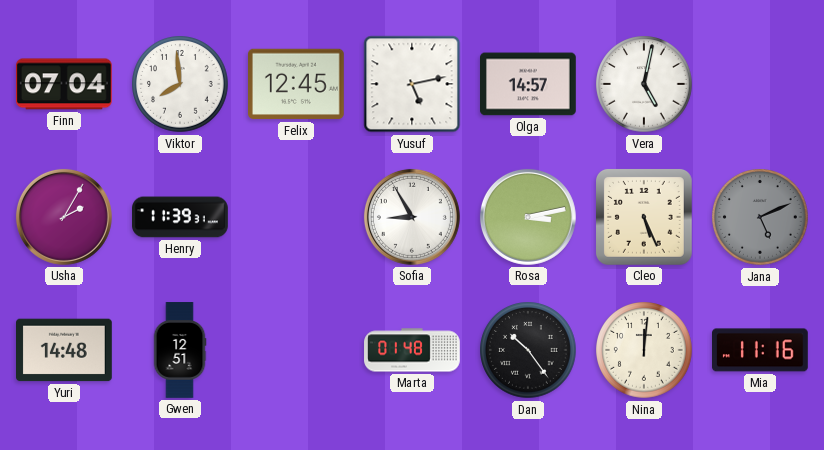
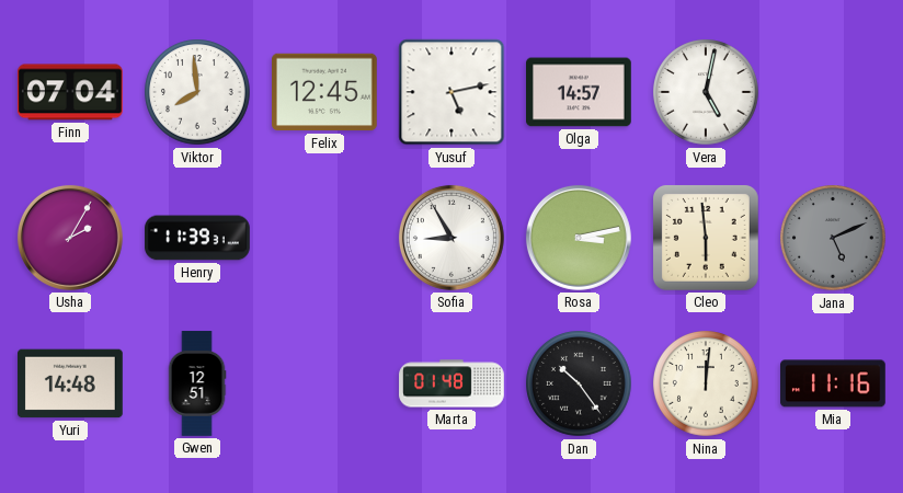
Cleo: 5:26 -> 5:59 (706, 238)
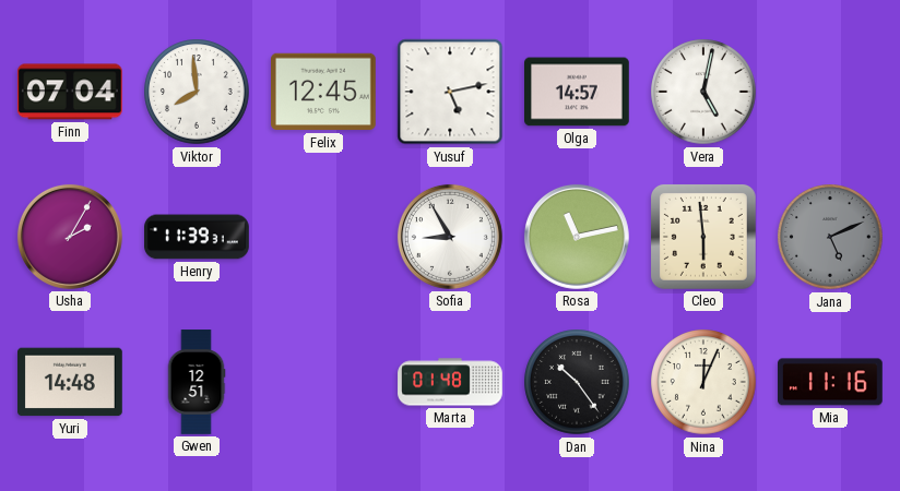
Rosa: 3:13 -> 11:13 (577, 237)
Nina: 12:01 -> 12:04 (703, 382)
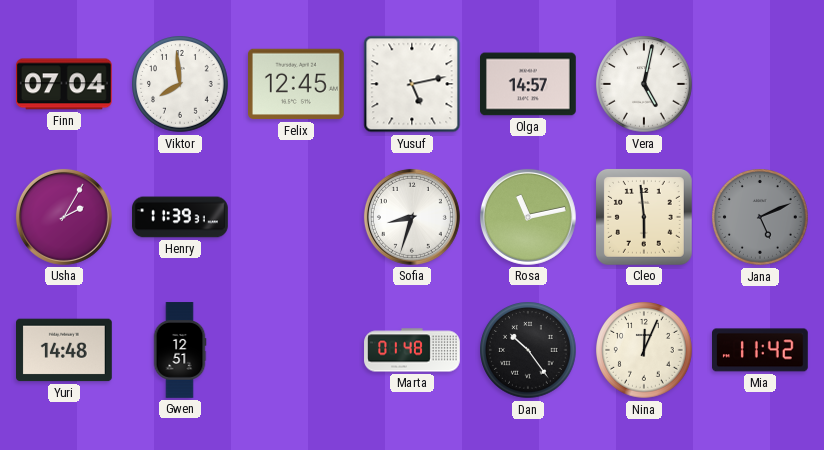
Sofia: 8:55 -> 8:33 (412, 217)
Mia: 11:16 -> 11:42 (761, 350)
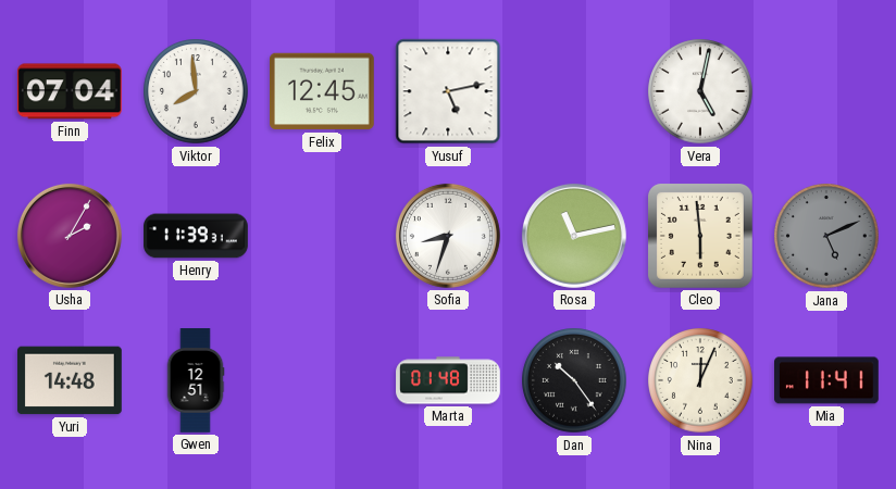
Olga: 14:57 -> none (529, 84)
Mia: 11:42 -> 11:41 (827, 380)
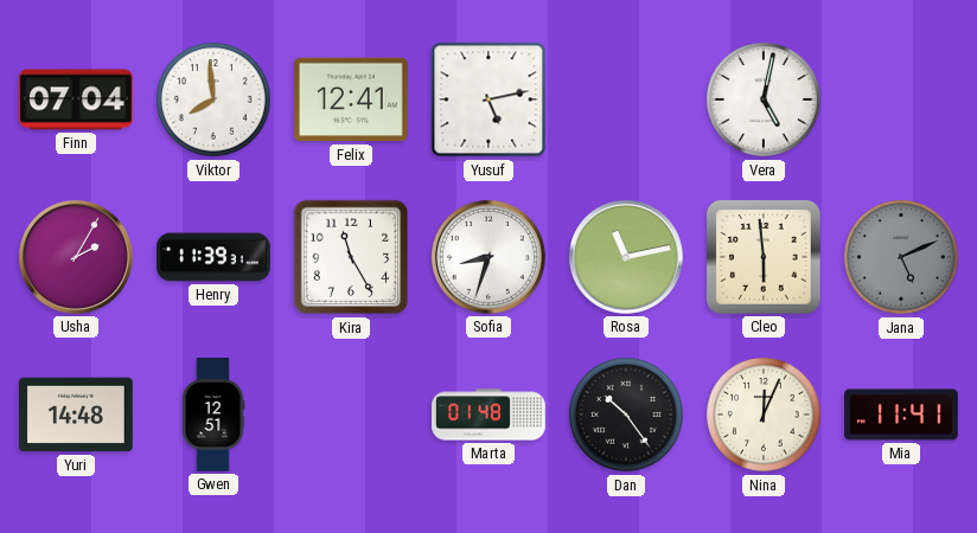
Felix: 12:45 -> 12:41 (352, 99)
Kira: none -> 11:25 (351, 257)
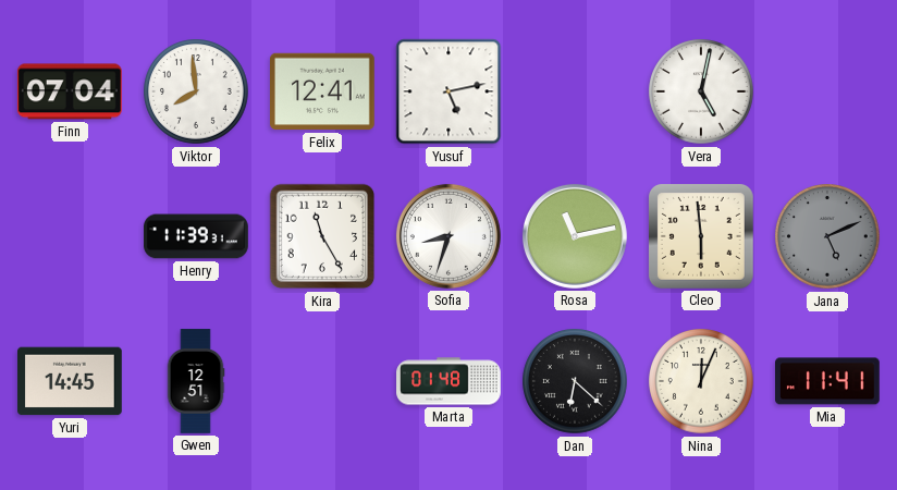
Usha: 2:05 -> none (76, 257)
Yuri: 14:48 -> 14:45 (71, 381)
Dan: 10:24 -> 6:22 (575, 381)
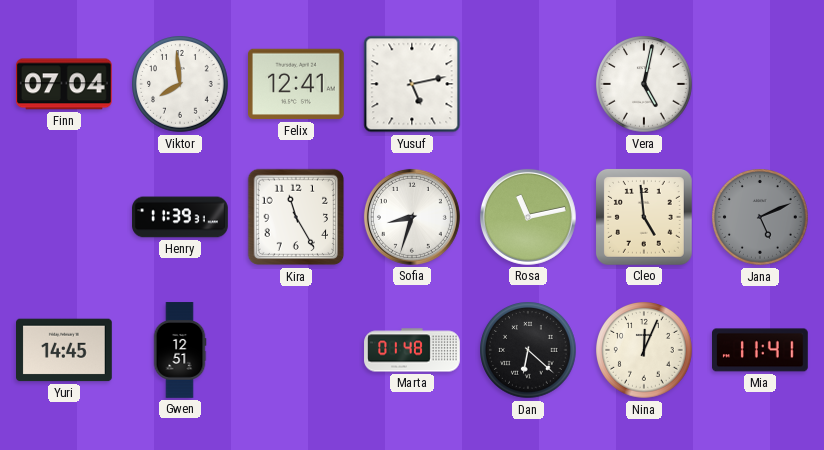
Cleo: 5:59 -> 4:59 (644, 217)
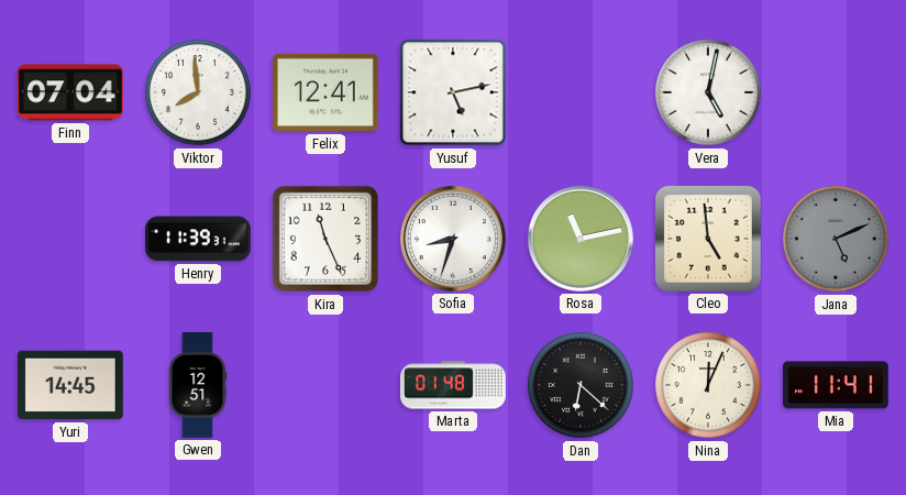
Kira: 11:25 -> 11:26 (325, 239)
